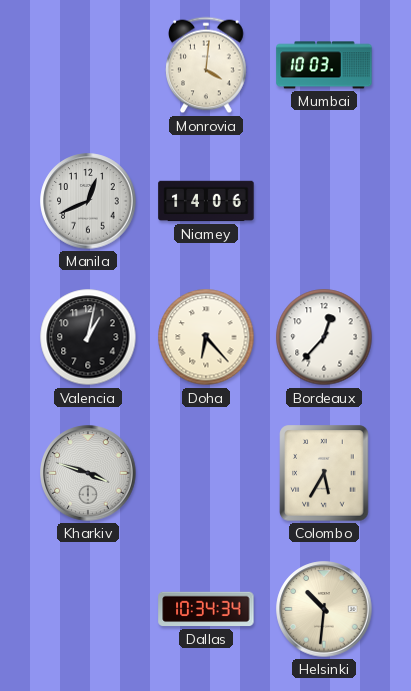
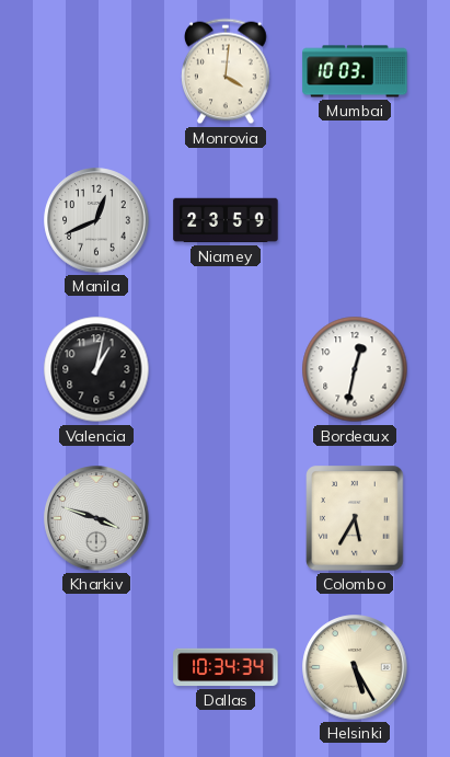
Niamey: 14:06 -> 23:59 (226, 220)
Doha: 6:23 -> none (206, 337)
Bordeaux: 12:37 -> 12:32 (355, 369)
Helsinki: 10:31 -> 5:25 (355, 667)
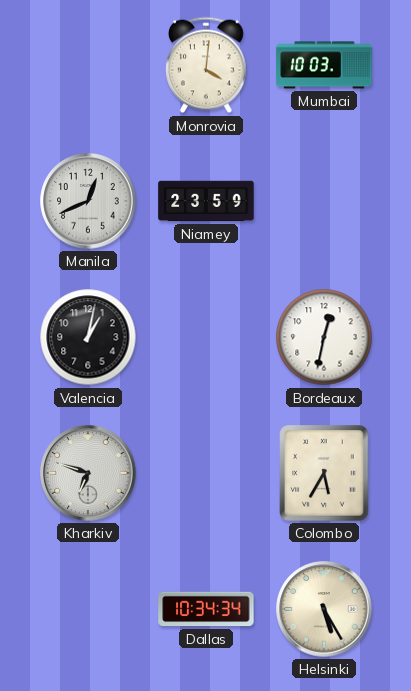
Kharkiv: 3:48 -> 6:48 (88, 473)
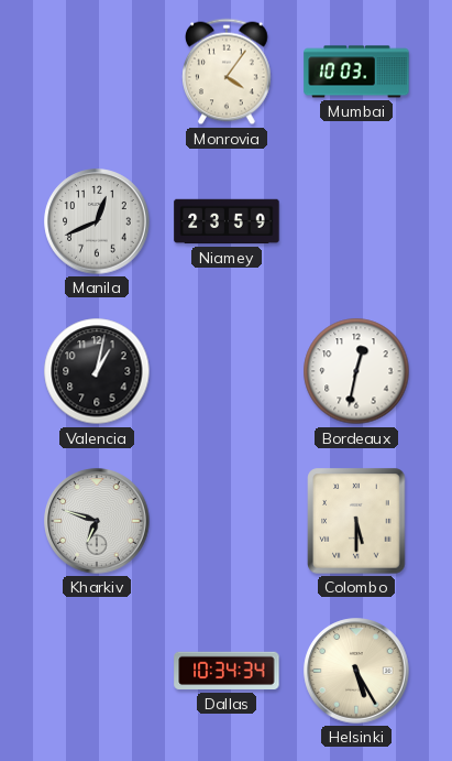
Monrovia: 4:01 -> 4:06 (228, 72)
Colombo: 5:35 -> 5:30 (356, 521)
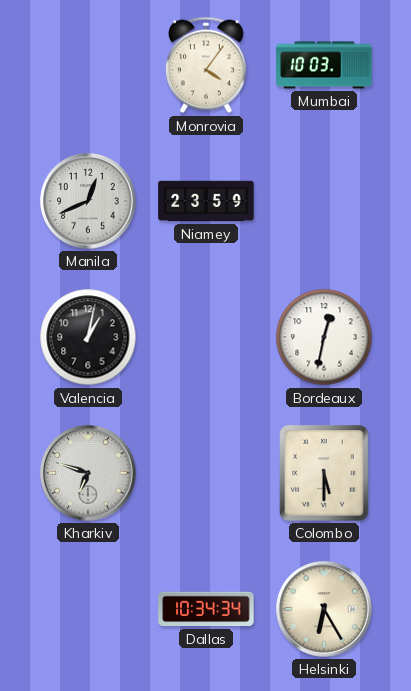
Helsinki: 5:25 -> 6:25 (324, 609)
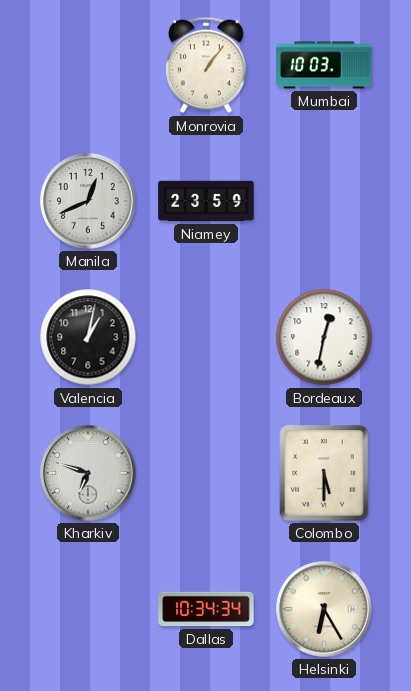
Monrovia: 4:06 -> 1:06 (207, 65)
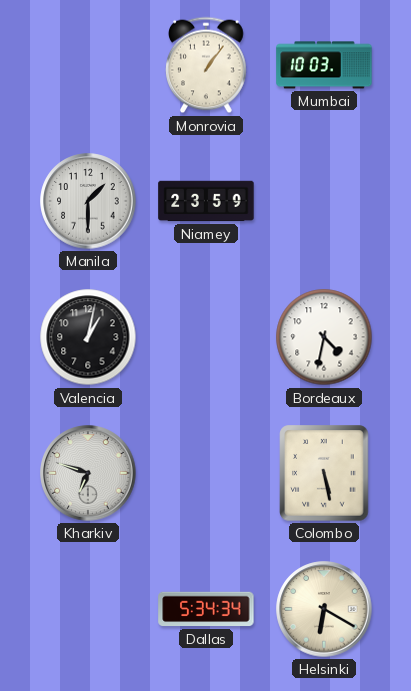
Manila: 12:41 -> 1:30 (88, 201)
Bordeaux: 12:32 -> 4:32 (324, 337)
Colombo: 5:30 -> 5:28 (324, 473)
Dallas: 10:34 -> 5:34 (206, 609)
Helsinki: 6:25 -> 6:20 (324, 609)
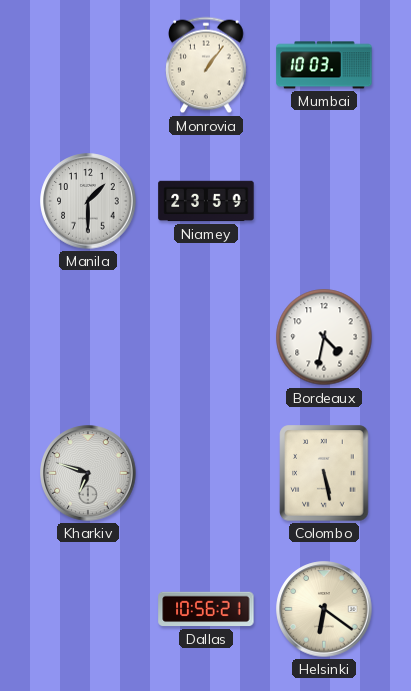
Valencia: 1:02 -> none (88, 337)
Dallas: 5:34 -> 10:56 (206, 609)
Helsinki: 6:20 -> 6:21 (324, 609)
